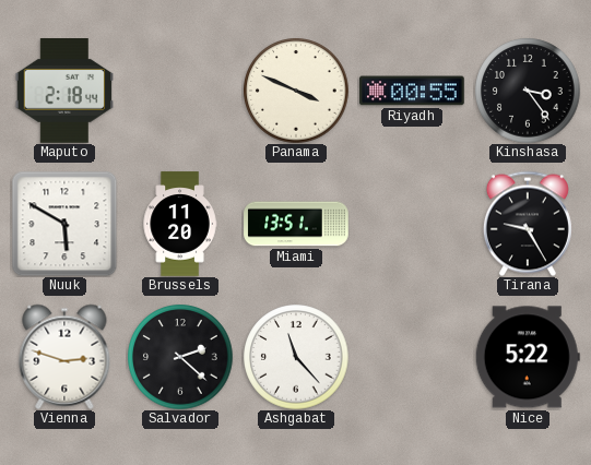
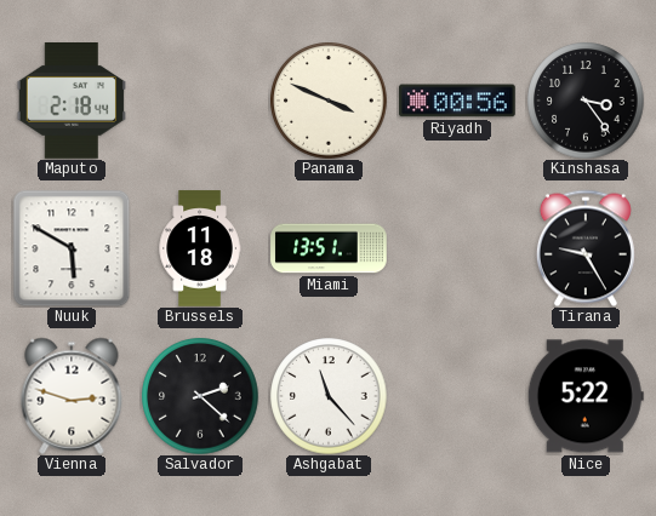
Riyadh: 00:55 -> 00:56 (457, 101)
Brussels: 11:20 -> 11:18 (200, 248)
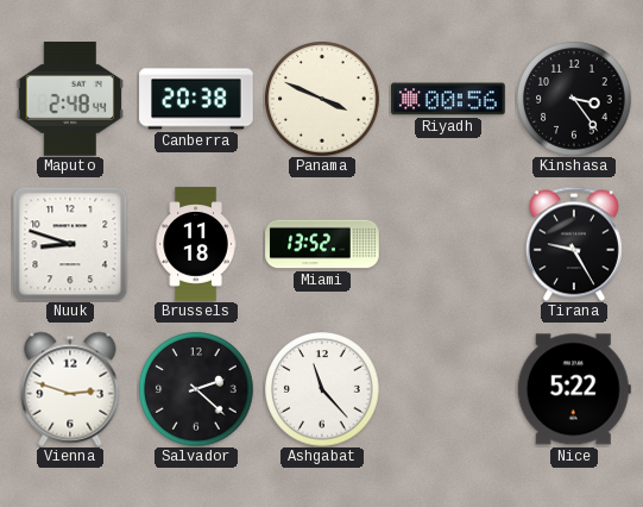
Maputo: 2:18 -> 2:48 (70, 100)
Canberra: none -> 20:38 (196, 99)
Nuuk: 5:50 -> 8:48 (70, 244)
Miami: 13:51 -> 13:52 (322, 244)
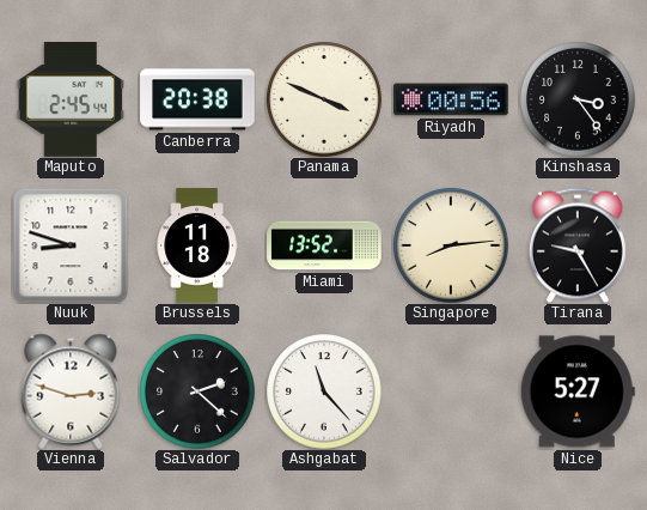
Maputo: 2:48 -> 2:45 (71, 101)
Singapore: none -> 8:14 (451, 245)
Nice: 5:22 -> 5:27 (578, 391)
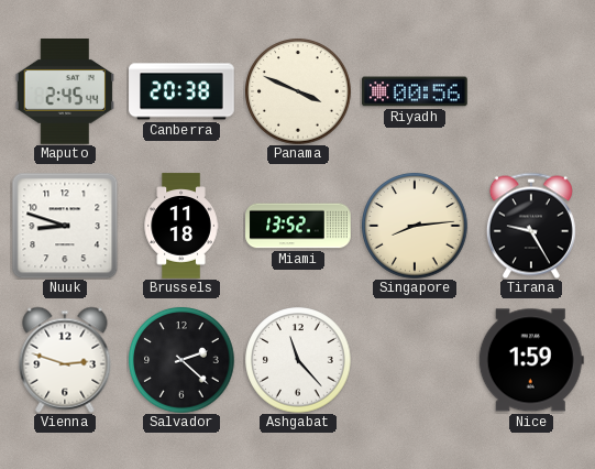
Kinshasa: 3:24 -> none (578, 99)
Nice: 5:27 -> 1:59 (531, 360)
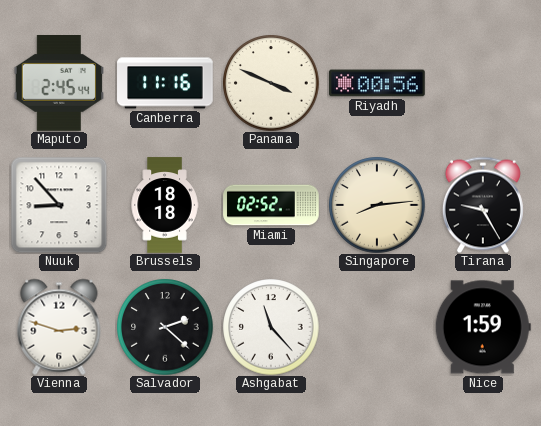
Canberra: 20:38 -> 11:16 (165, 83)
Nuuk: 8:48 -> 8:53 (59, 205)
Brussels: 11:18 -> 18:18 (165, 205)
Miami: 13:52 -> 02:52 (271, 205)
